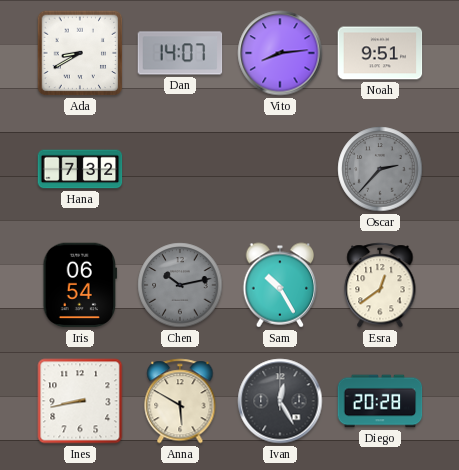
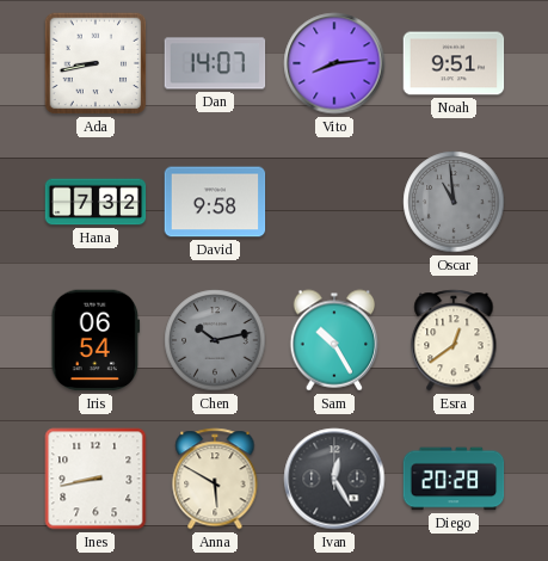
Ada: 8:40 -> 8:43 (96, 63)
David: none -> 9:58 (215, 202)
Oscar: 2:37 -> 10:59 (454, 202)
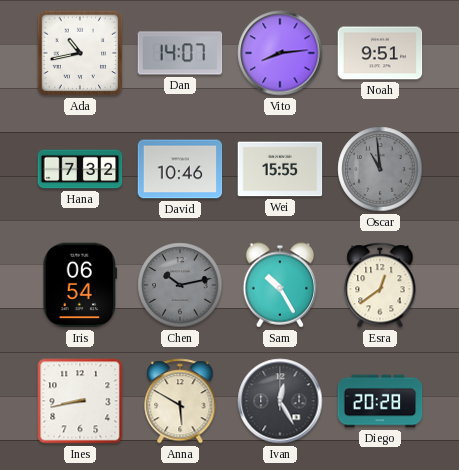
Ada: 8:43 -> 10:43 (80, 53)
David: 9:58 -> 10:46 (180, 169)
Wei: none -> 15:55 (280, 169)
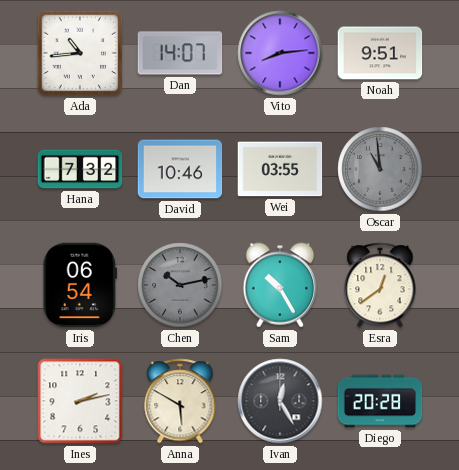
Ada: 10:43 -> 10:44 (80, 53)
Wei: 15:55 -> 03:55 (280, 169)
Ines: 8:43 -> 2:13 (80, 401)
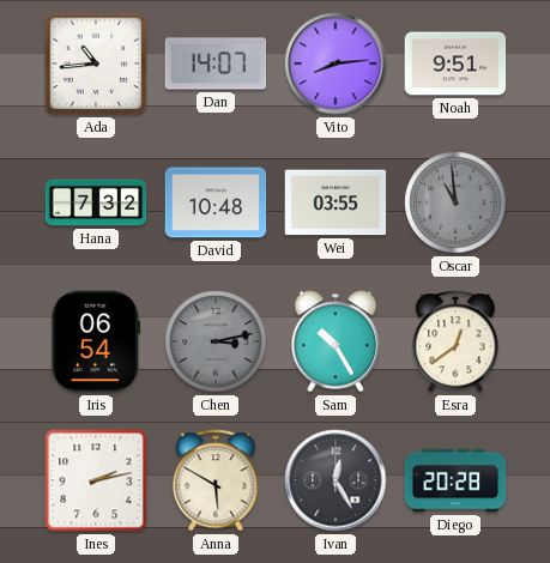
David: 10:46 -> 10:48 (216, 202)
Chen: 10:13 -> 3:13 (216, 341)
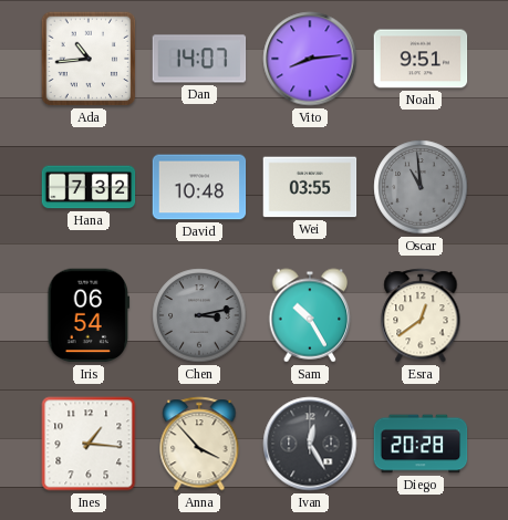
Ines: 2:13 -> 1:16 (89, 444)
Anna: 5:50 -> 3:53 (199, 444)
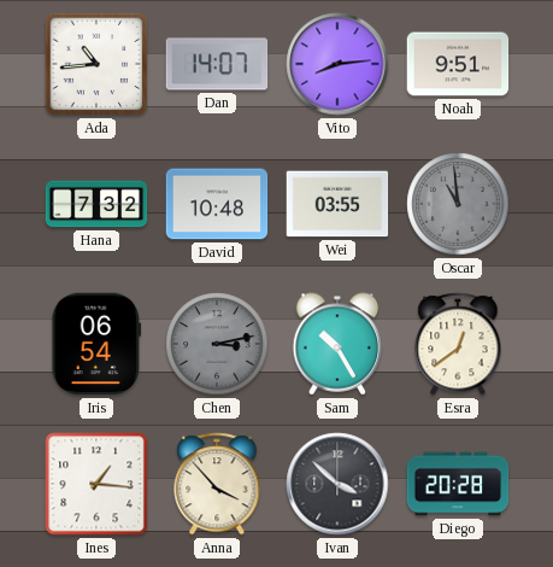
Ivan: 12:25 -> 3:52 (337, 484)
